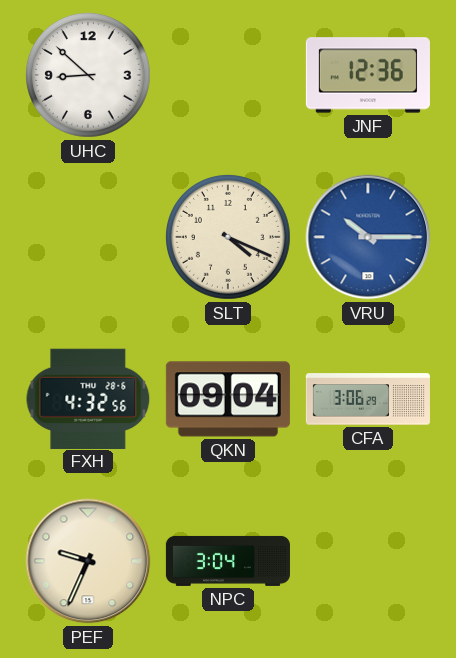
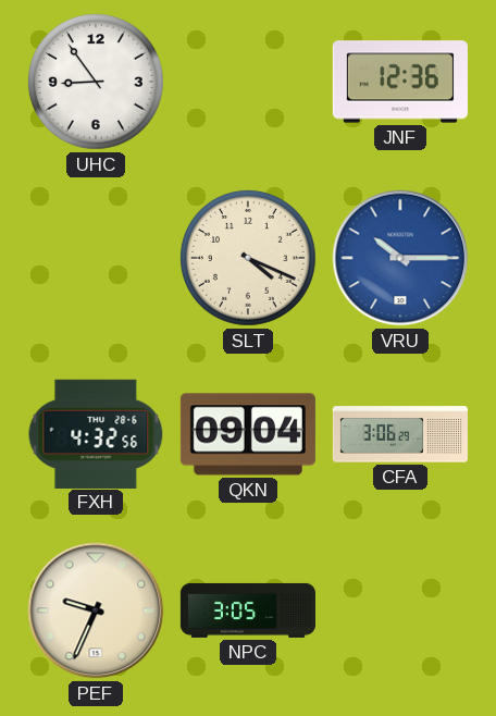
UHC: 8:52 -> 8:54 (96, 82)
NPC: 3:04 -> 3:05 (248, 610)
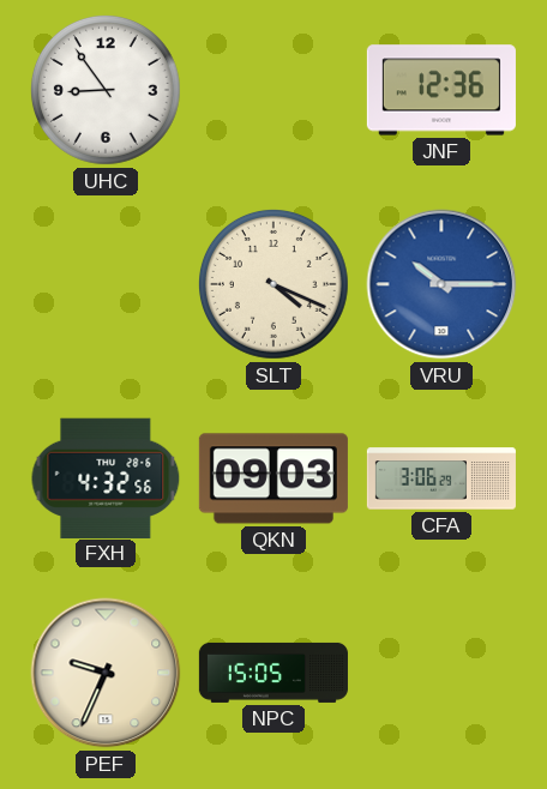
QKN: 09:04 -> 09:03 (273, 478)
NPC: 3:05 -> 15:05 (273, 673)
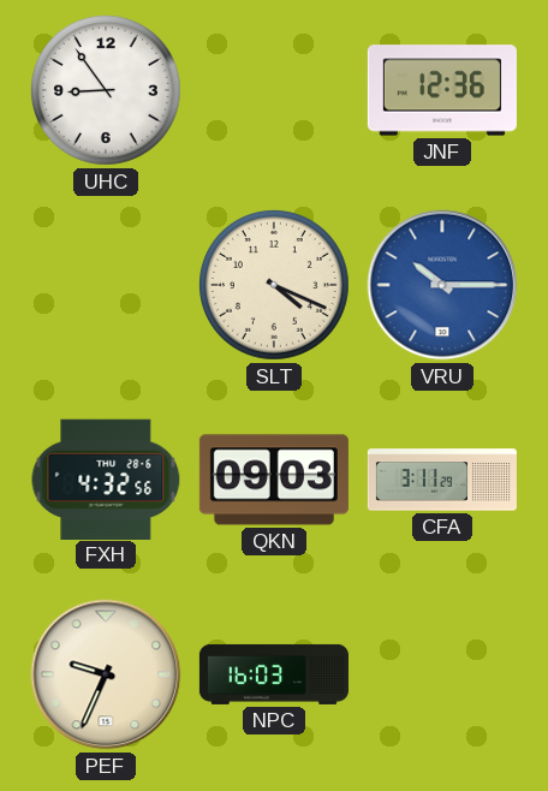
CFA: 3:06 -> 3:11 (442, 480)
NPC: 15:05 -> 16:03 (274, 674)
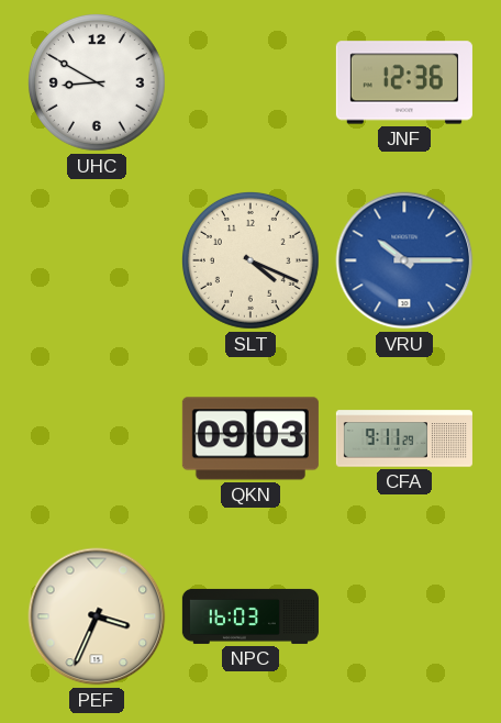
UHC: 8:54 -> 8:50 (97, 82)
FXH: 4:32 -> none (106, 478)
CFA: 3:11 -> 9:11 (404, 438)
PEF: 9:34 -> 3:34 (97, 616)
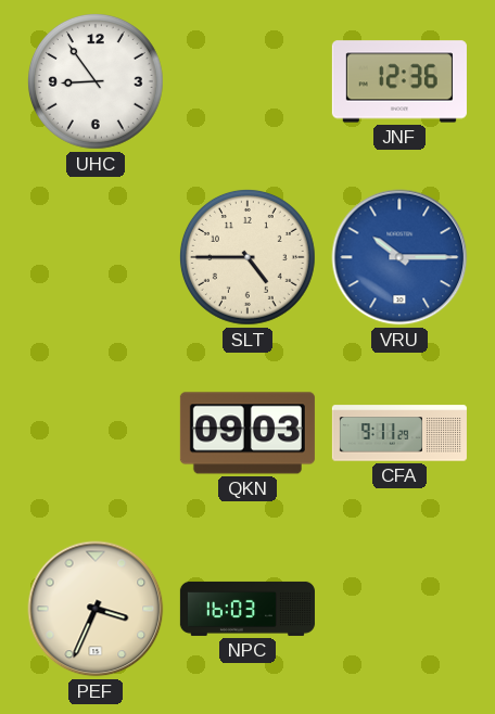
UHC: 8:50 -> 8:54 (96, 81)
SLT: 4:19 -> 4:45 (247, 257)
